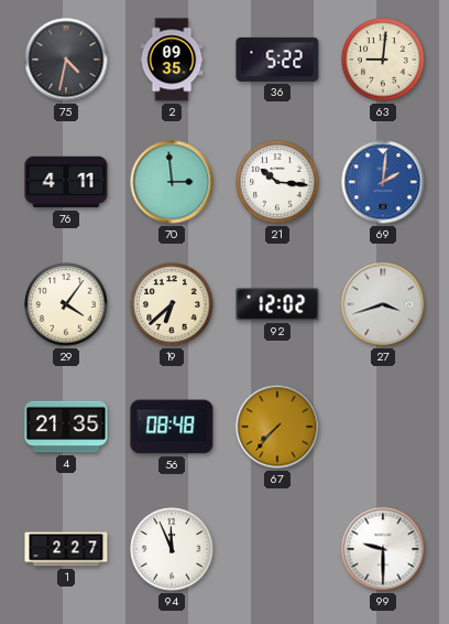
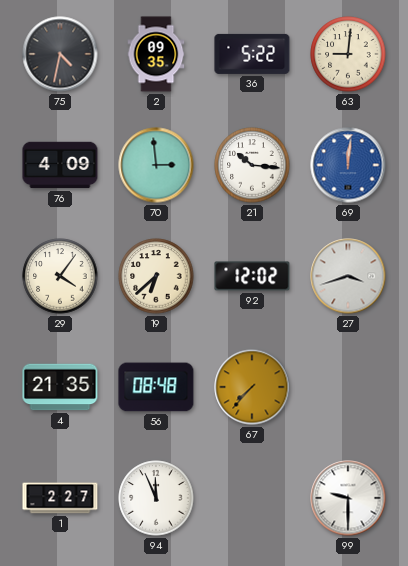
76: 4:11 -> 4:09 (60, 165)
69: 2:01 -> 12:01 (348, 165)
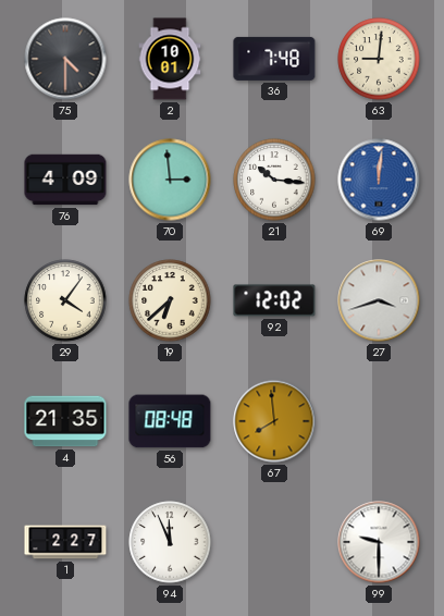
75: 4:32 -> 4:30 (65, 59)
2: 09:35 -> 10:01 (170, 59)
36: 5:22 -> 7:48 (274, 59)
67: 7:37 -> 7:59 (274, 421)
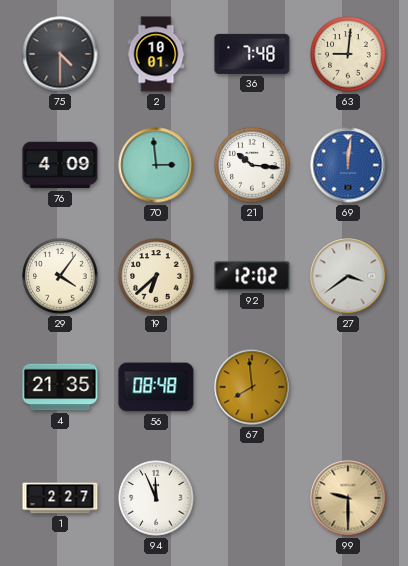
27: 3:42 -> 3:39 (348, 276)
99 dial: white -> champagne (348, 498)
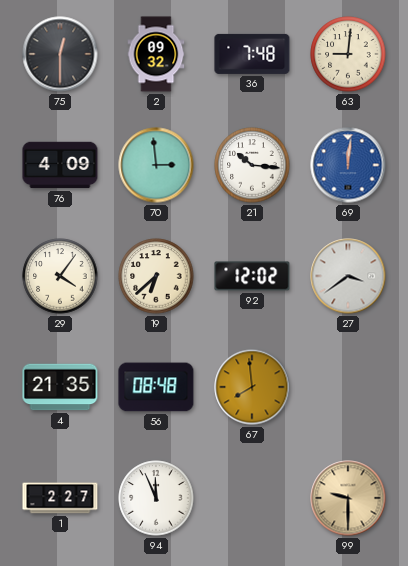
75: 4:30 -> 12:30 (60, 54)
2: 10:01 -> 09:32 (156, 54)
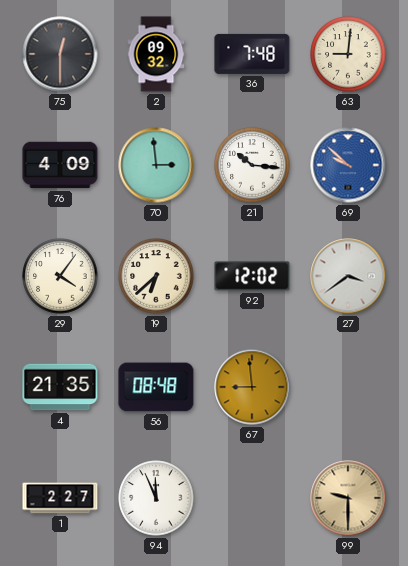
69: 12:01 -> 9:52 (348, 165)
67: 7:59 -> 8:59 (252, 387)
